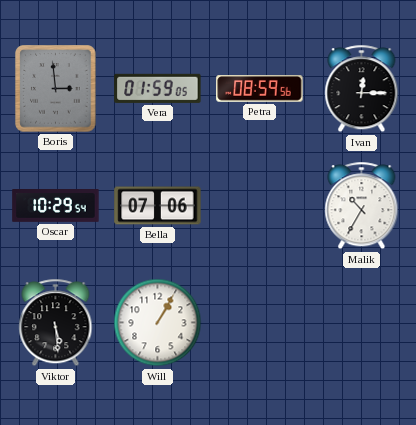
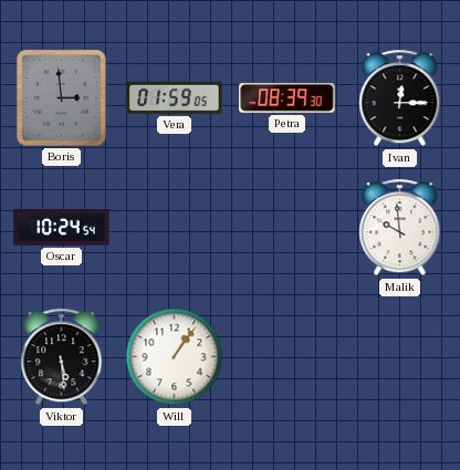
Petra: 08:59 -> 08:39 (287, 98)
Oscar: 10:29 -> 10:24 (62, 228)
Bella: 07:06 -> none (158, 206)
Malik: 10:35 -> 9:59 (400, 228)
Will: 1:05 -> 1:06 (175, 357)
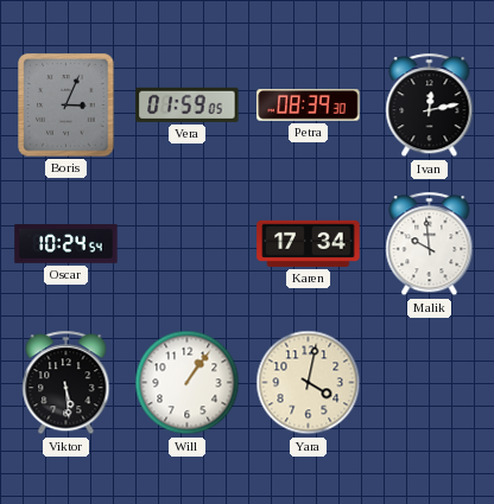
Boris: 2:59 -> 3:04 (66, 106)
Ivan: 12:15 -> 12:13 (430, 106)
Karen: none -> 17:34 (309, 243)
Yara: none -> 4:02 (309, 383)
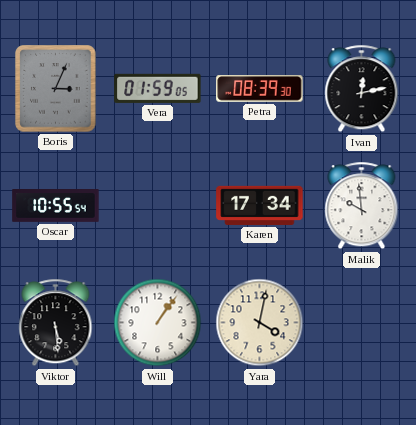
Oscar: 10:24 -> 10:55 (56, 206)
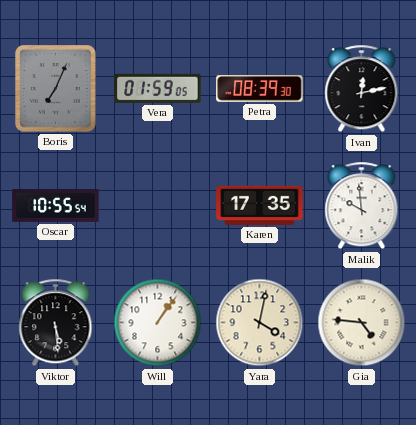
Boris: 3:04 -> 7:04 (56, 89)
Karen: 17:34 -> 17:35 (260, 205)
Gia: none -> 4:46 (362, 323)
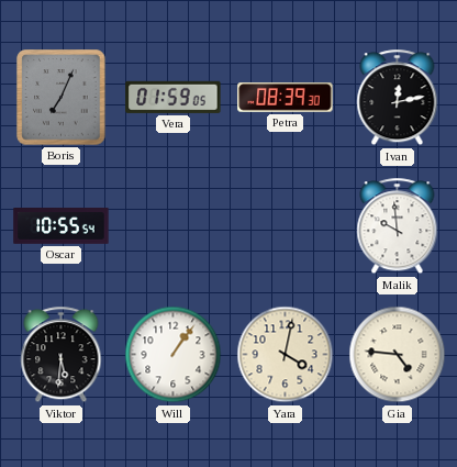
Karen: 17:35 -> none (260, 205)
Viktor: 5:29 -> 5:31 (62, 355)
